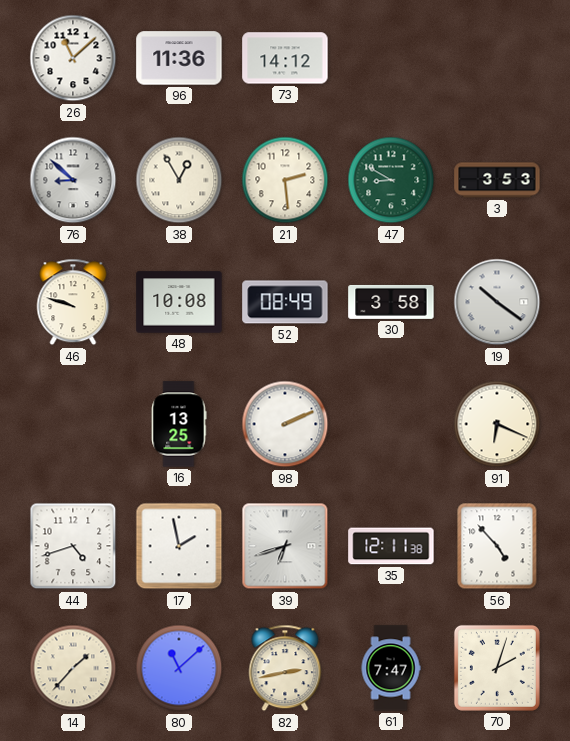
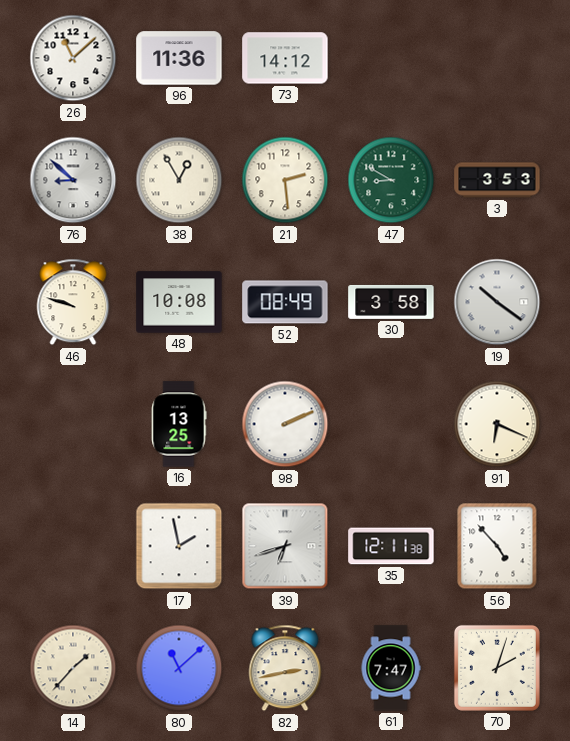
44: 4:42 -> none (73, 546)
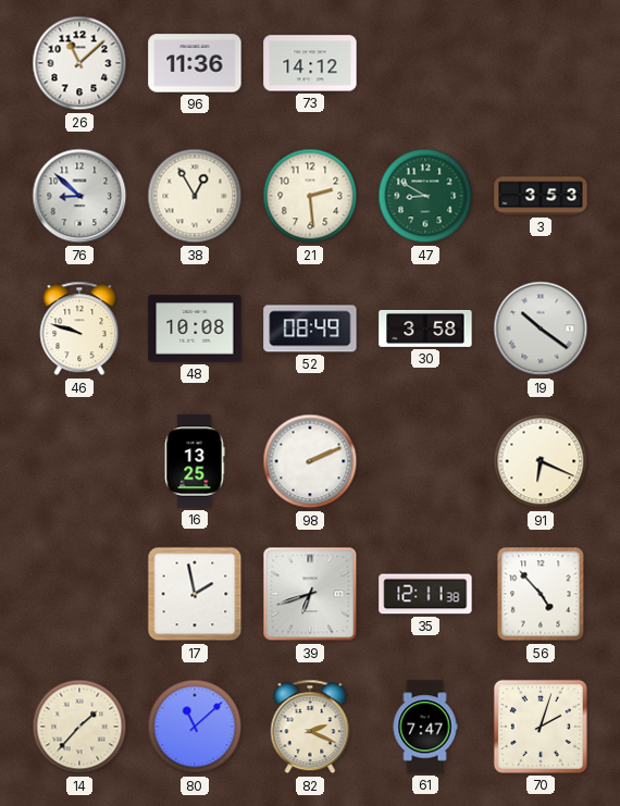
82: 2:43 -> 2:19 (310, 727)
